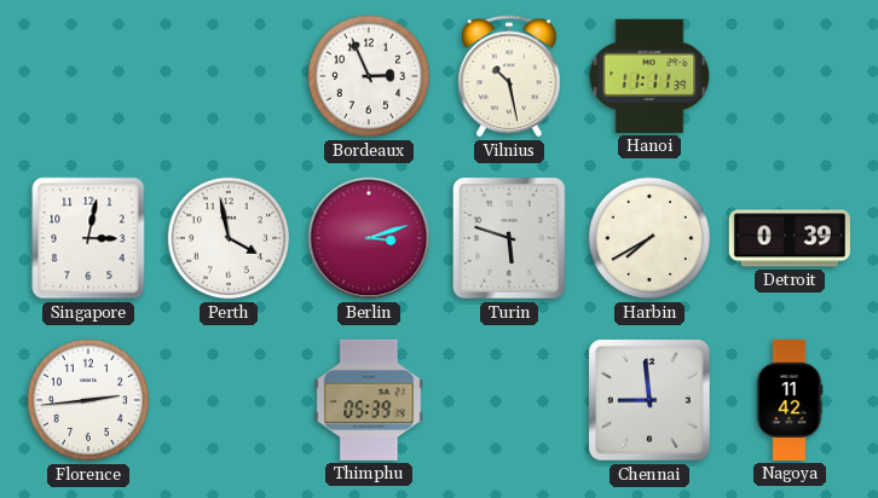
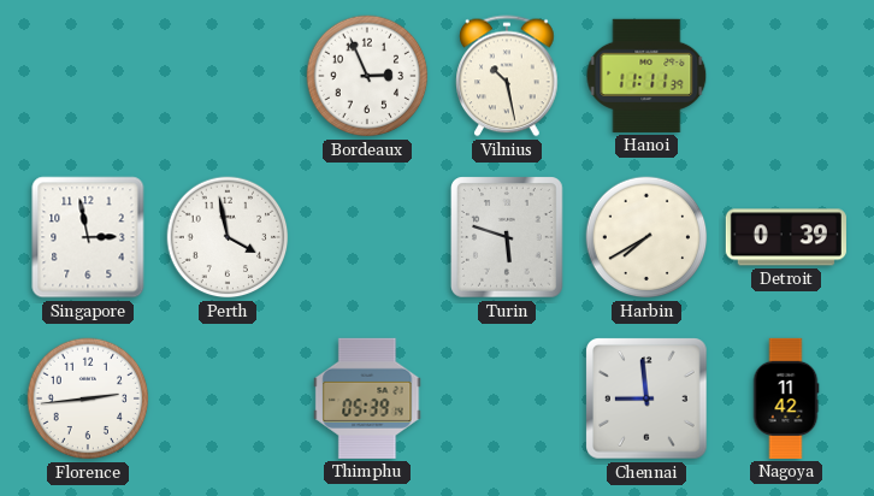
Singapore: 3:02 -> 2:58 (88, 237)
Berlin: 3:12 -> none (369, 238)
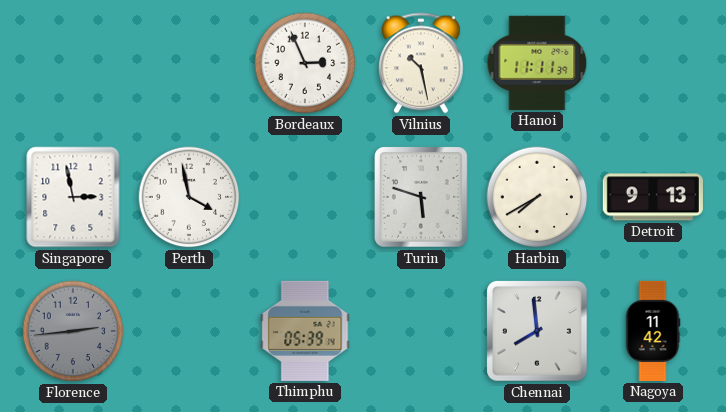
Detroit: 0:39 -> 9:13 (653, 197)
Florence dial: white -> grey (73, 331)
Chennai: 8:59 -> 7:59 (537, 331)
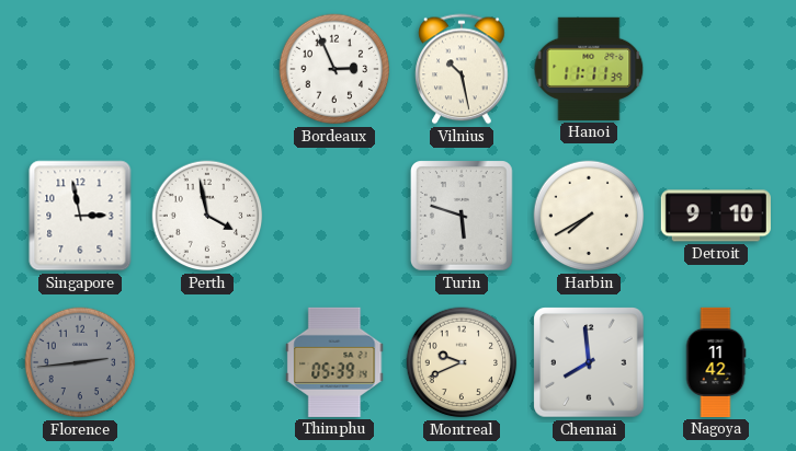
Detroit: 9:13 -> 9:10 (716, 216)
Montreal: none -> 9:41 (462, 362)
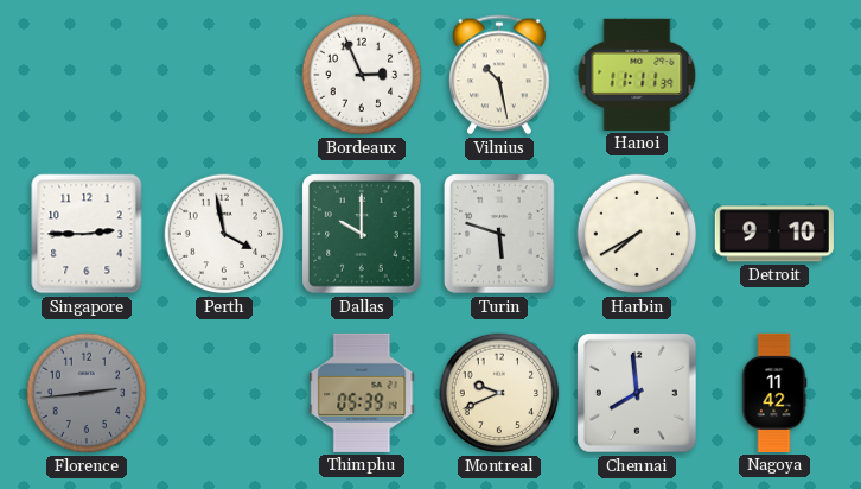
Singapore: 2:58 -> 2:45 (87, 234)
Dallas: none -> 10:00 (362, 234)
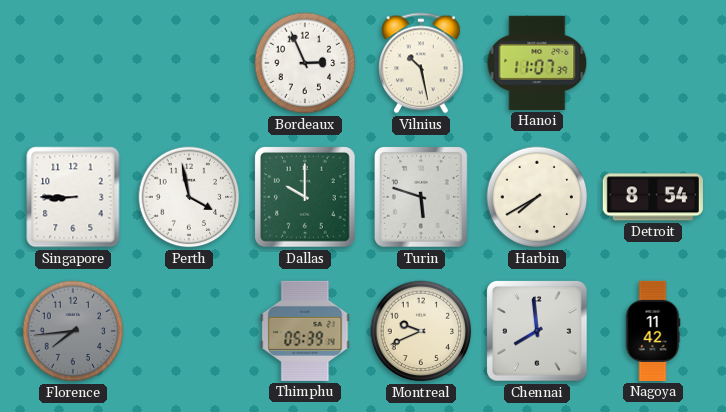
Hanoi: 11:11 -> 11:07 (537, 63)
Singapore: 2:45 -> 8:45 (73, 197)
Detroit: 9:10 -> 8:54 (653, 197)
Florence: 2:44 -> 7:44 (73, 331)
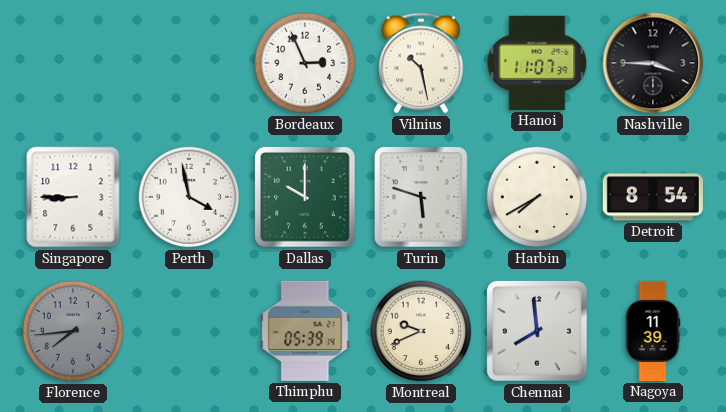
Nashville: none -> 3:45 (653, 63)
Nagoya: 11:42 -> 11:39 (653, 331)
